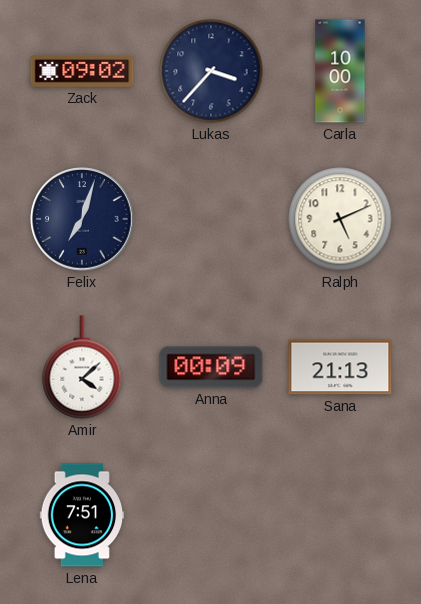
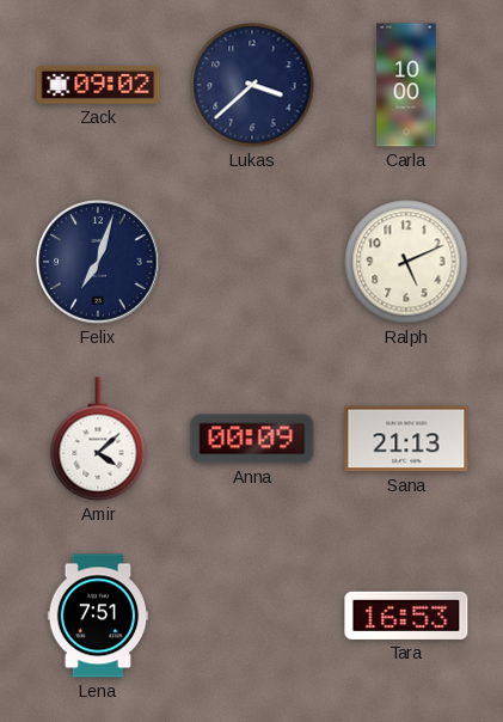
Lukas: 3:37 -> 3:38 (252, 85)
Tara: none -> 16:53 (406, 616)
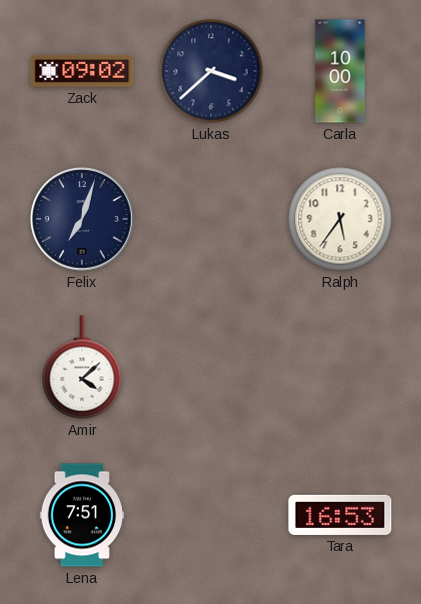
Ralph: 5:11 -> 5:36 (340, 219)
Anna: 00:09 -> none (252, 439)
Sana: 21:13 -> none (406, 439)
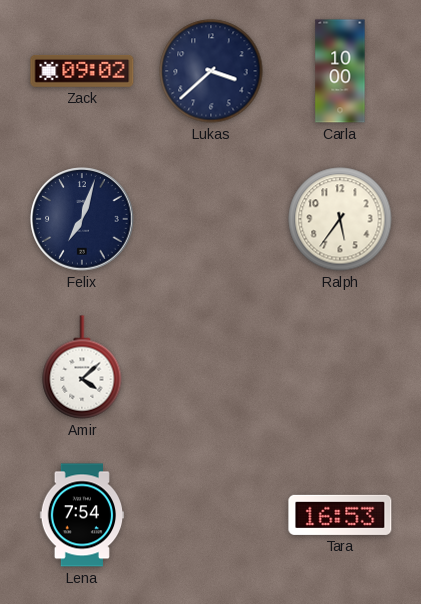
Lena: 7:51 -> 7:54 (82, 515)
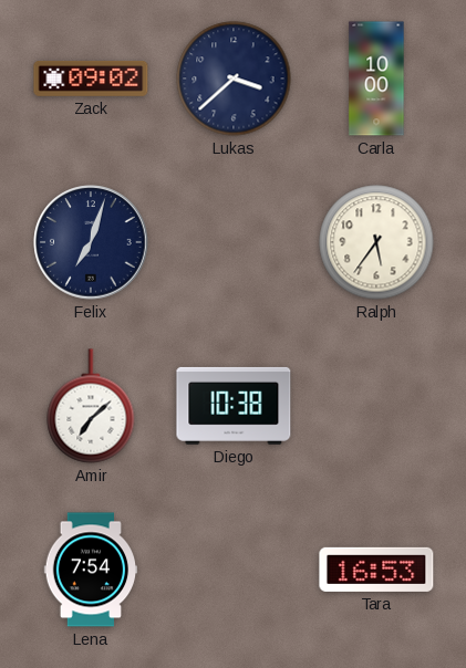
Amir: 4:08 -> 7:08 (91, 406)
Diego: none -> 10:38 (234, 406)
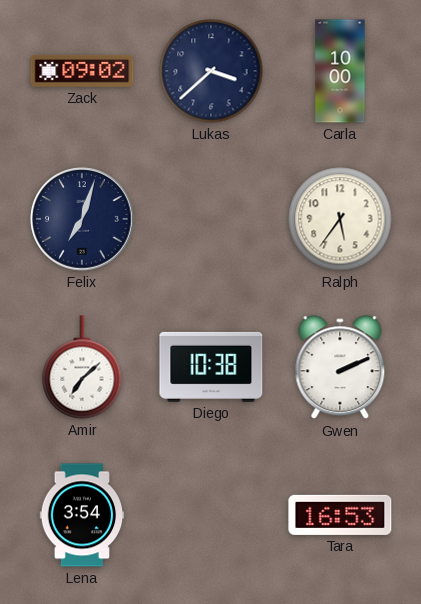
Gwen: none -> 2:11 (340, 368)
Lena: 7:54 -> 3:54 (82, 515)
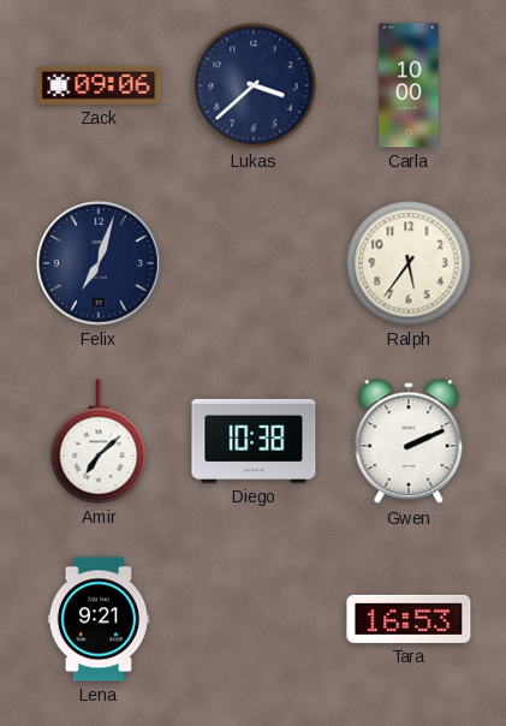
Zack: 09:02 -> 09:06 (99, 85)
Lena: 3:54 -> 9:21 (99, 619)
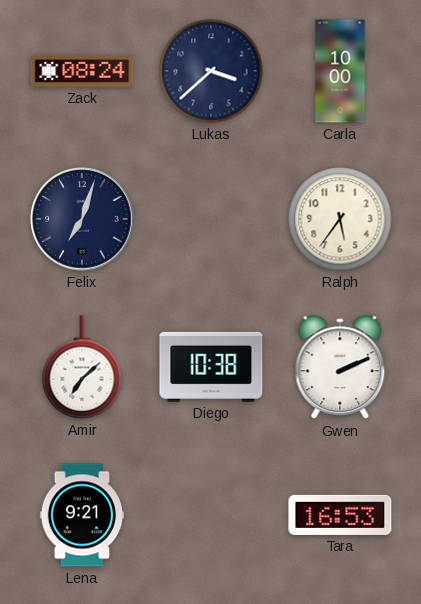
Zack: 09:06 -> 08:24 (82, 71)
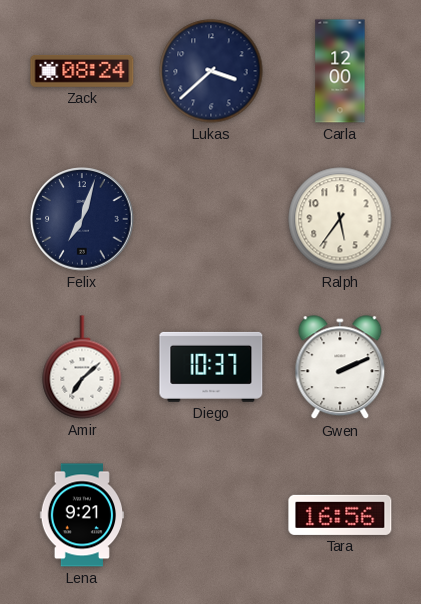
Carla: 10:00 -> 12:00 (340, 71)
Diego: 10:38 -> 10:37 (211, 367)
Tara: 16:53 -> 16:56 (340, 515)
